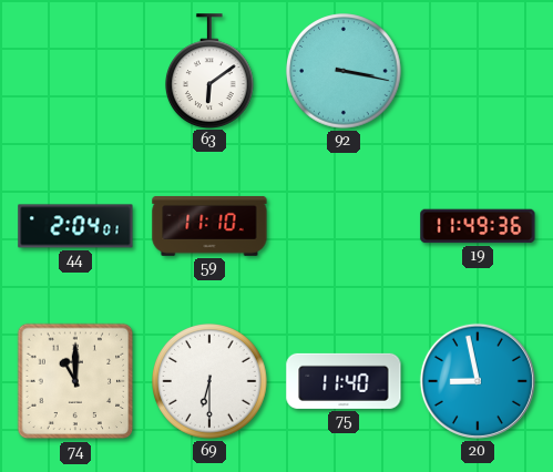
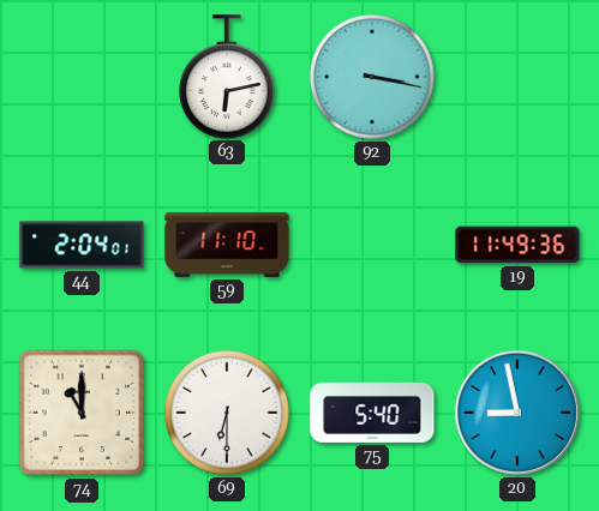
63: 6:09 -> 6:13 (228, 77)
75: 11:40 -> 5:40 (372, 413)
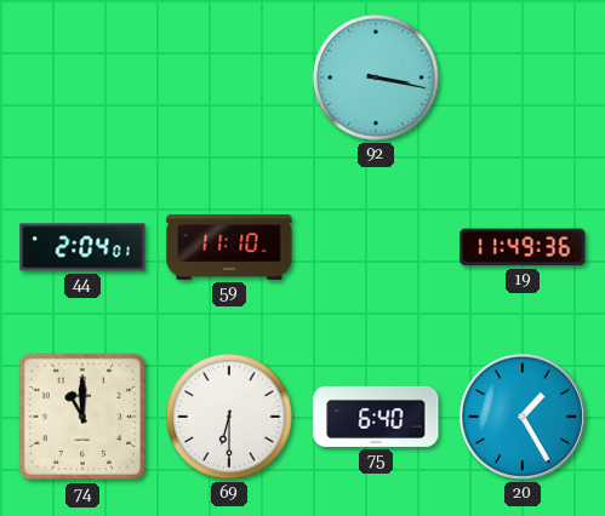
63: 6:13 -> none (228, 77)
75: 5:40 -> 6:40 (376, 417)
20: 8:58 -> 1:25 (523, 417)
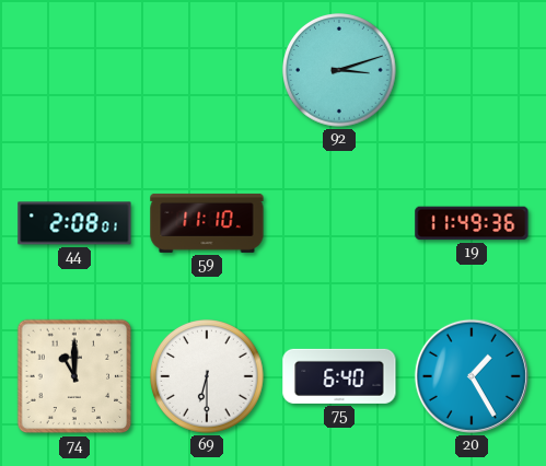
92: 3:17 -> 3:12 (340, 71)
44: 2:04 -> 2:08 (74, 223)
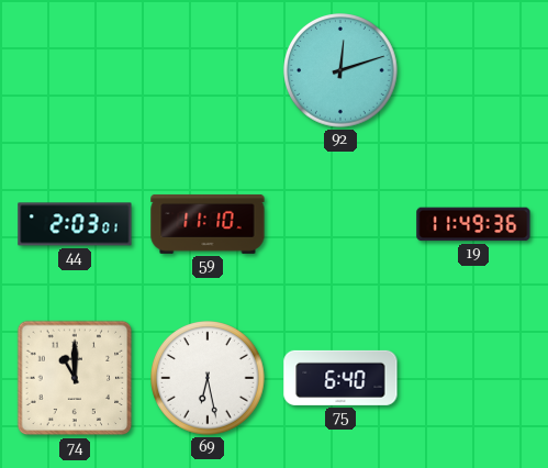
92: 3:12 -> 12:12 (342, 71)
44: 2:08 -> 2:03 (75, 224)
69: 6:30 -> 6:28 (209, 379)
20: 1:25 -> none (472, 376)
